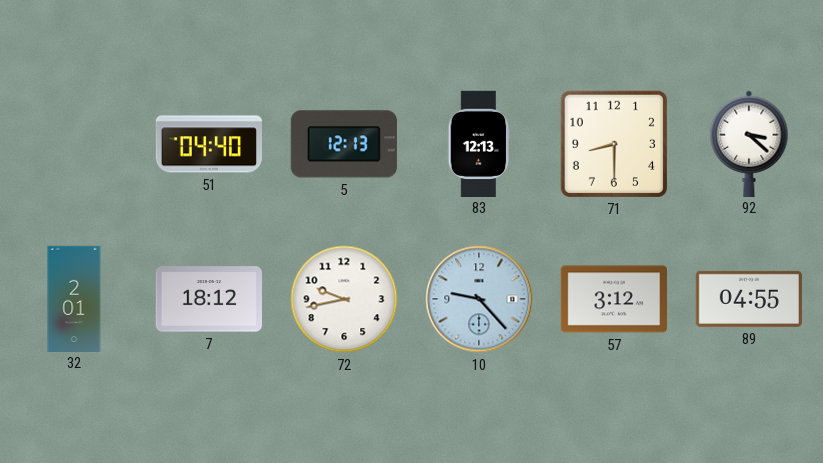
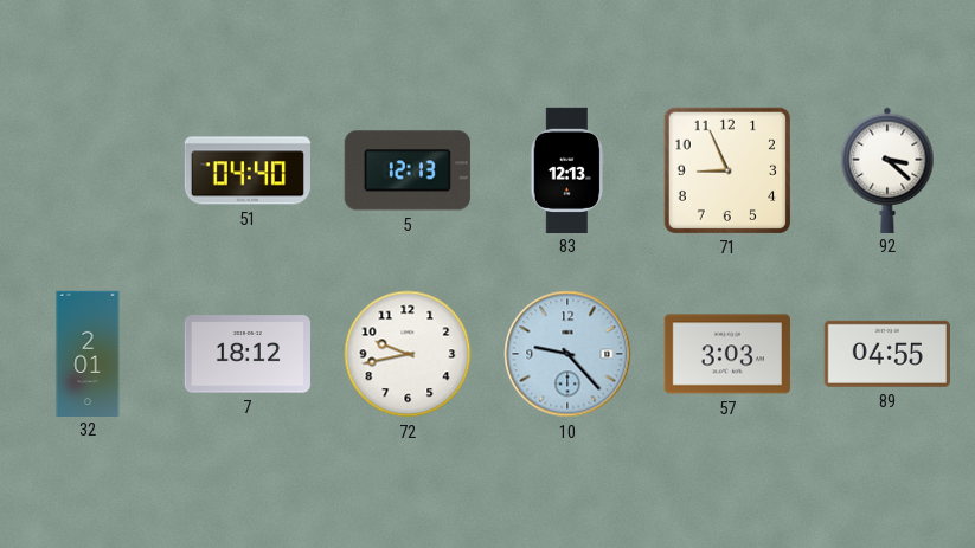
71: 8:30 -> 8:56 (727, 170)
57: 3:12 -> 3:03 (727, 354)
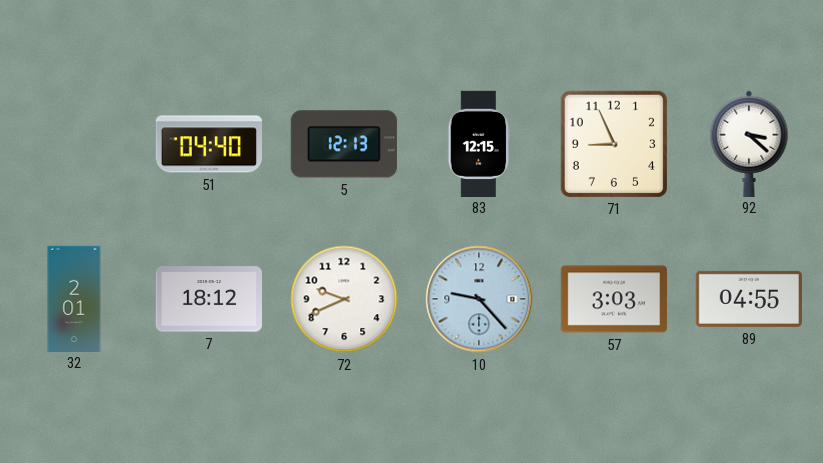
83: 12:13 -> 12:15 (478, 143)
72: 9:43 -> 9:41 (344, 299)
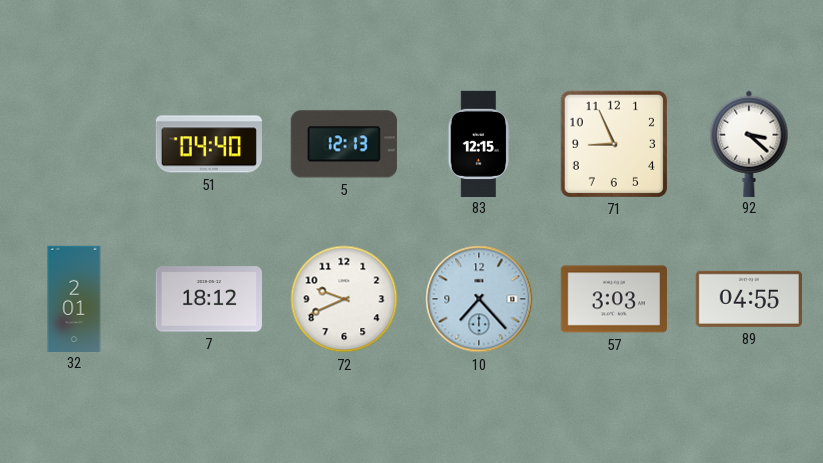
10: 9:23 -> 7:23 (479, 299)
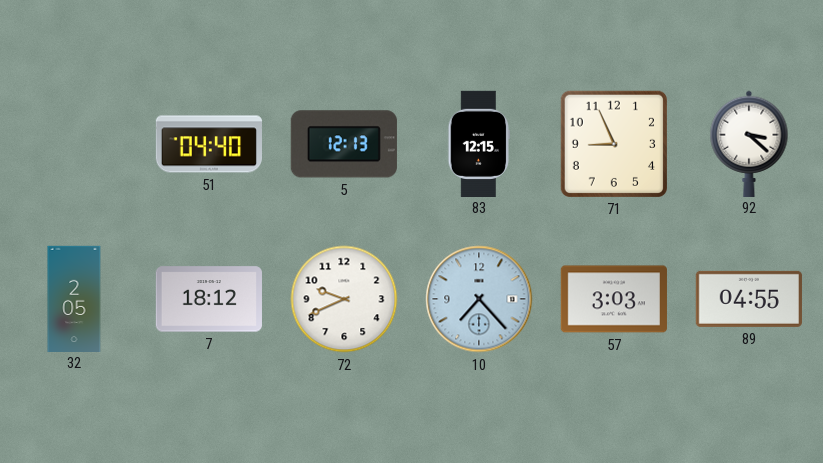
32: 2:01 -> 2:05 (74, 298)
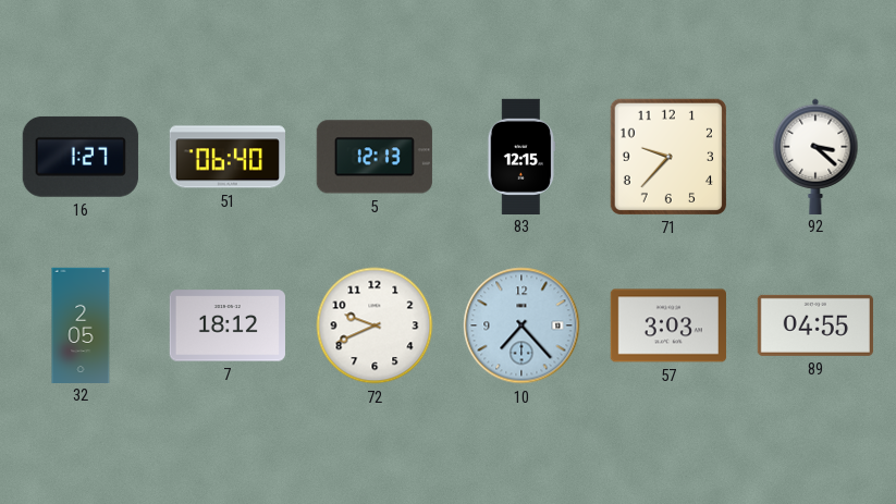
16: none -> 1:27 (81, 157)
51: 04:40 -> 06:40 (226, 157)
71: 8:56 -> 9:37 (668, 157)
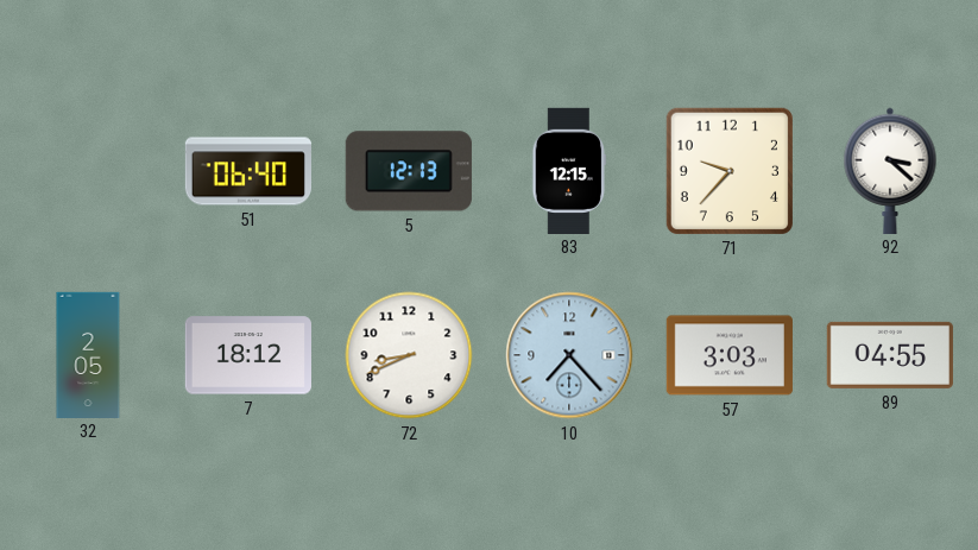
16: 1:27 -> none (81, 157)
72: 9:41 -> 8:41 (409, 355)
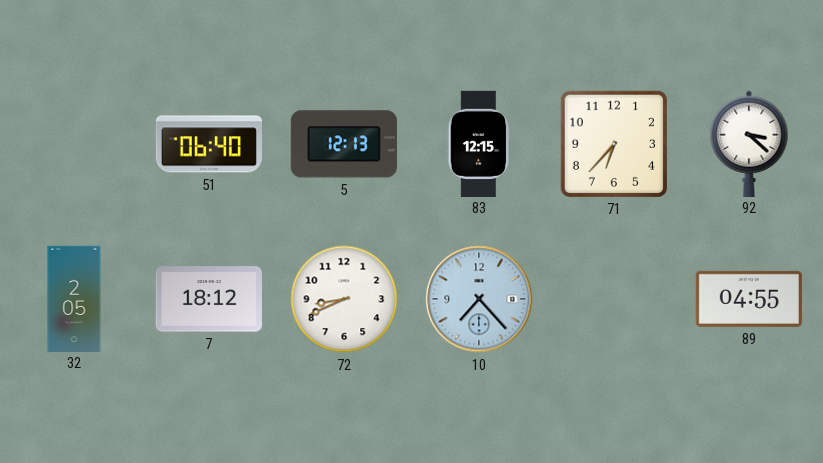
71: 9:37 -> 6:37 (614, 144)
57: 3:03 -> none (730, 355)
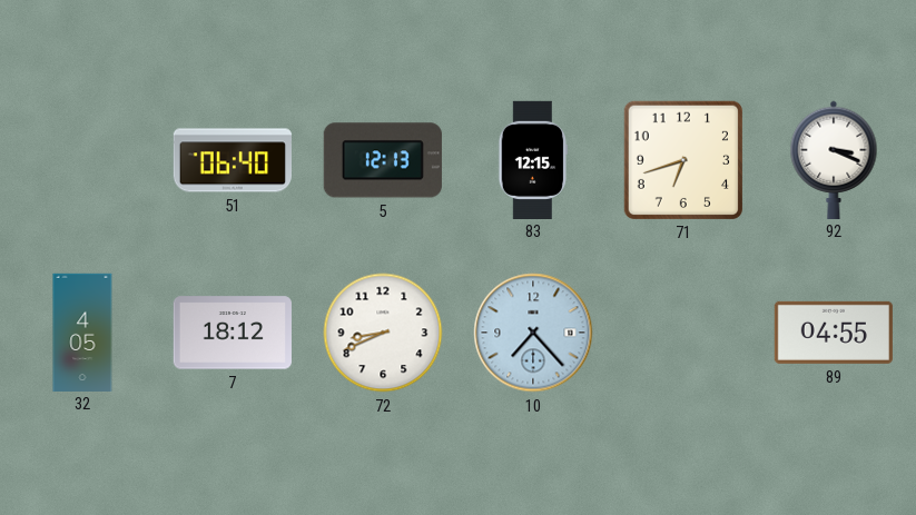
71: 6:37 -> 6:42 (683, 160)
92: 3:22 -> 3:19 (834, 159)
32: 2:05 -> 4:05 (82, 331)
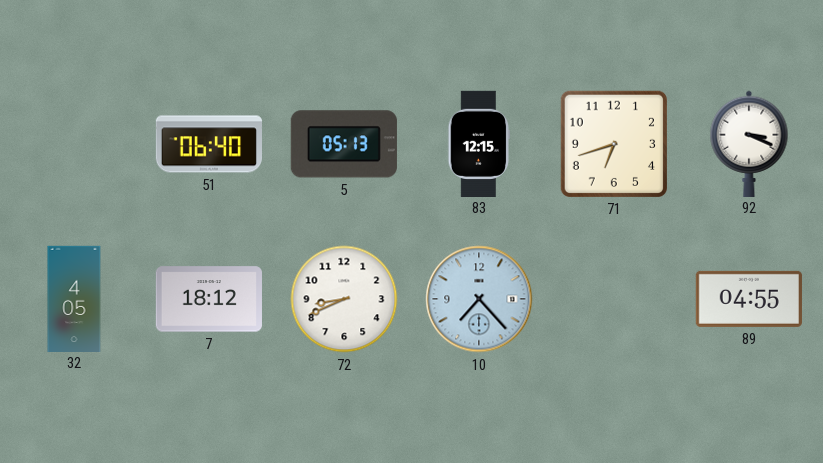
5: 12:13 -> 05:13 (344, 144)
